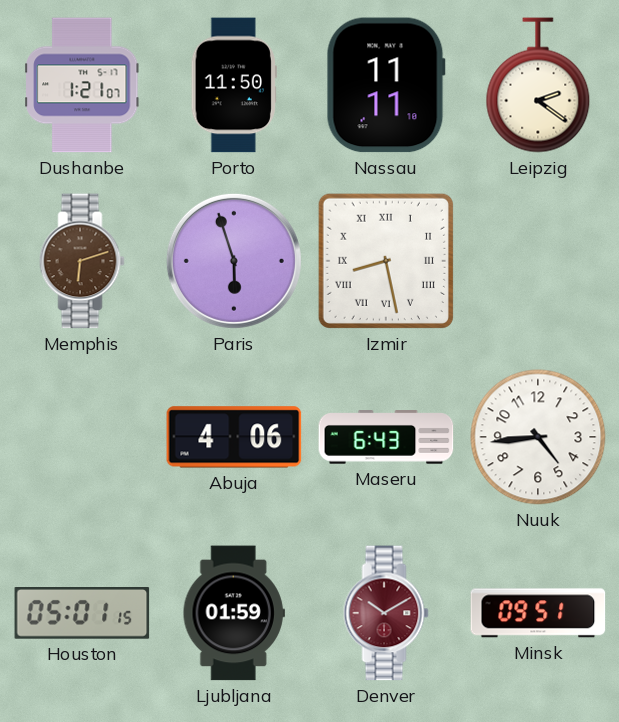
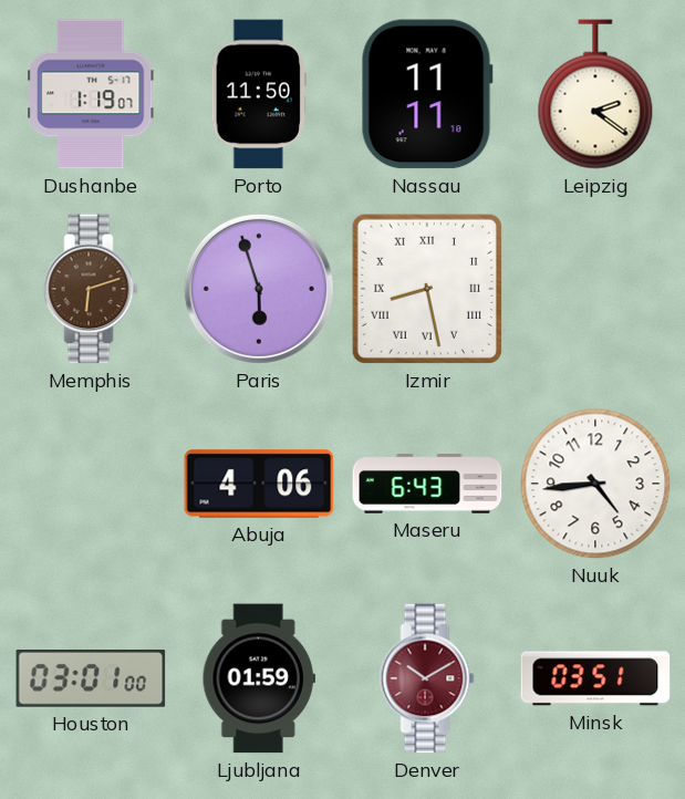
Dushanbe: 1:21 -> 1:19 (91, 94)
Houston: 05:01 -> 03:01 (91, 679)
Minsk: 09:51 -> 03:51 (595, 678)
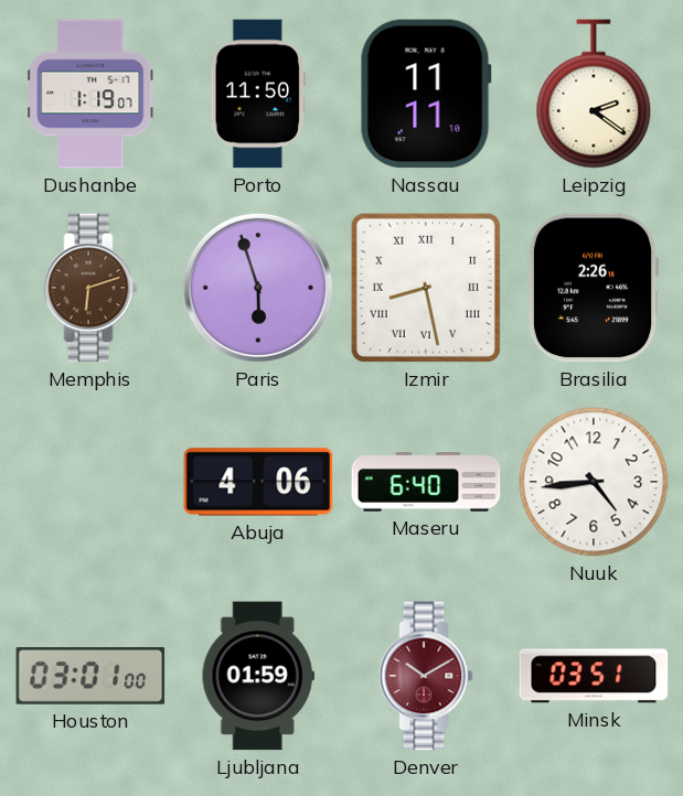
Brasilia: none -> 2:26 (594, 288)
Maseru: 6:43 -> 6:40 (426, 482)
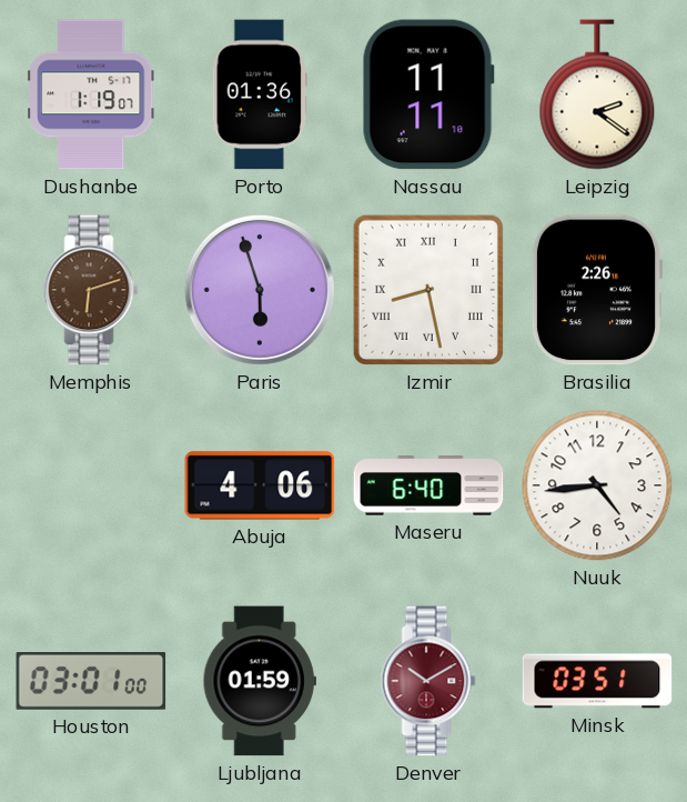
Porto: 11:50 -> 01:36 (260, 94)
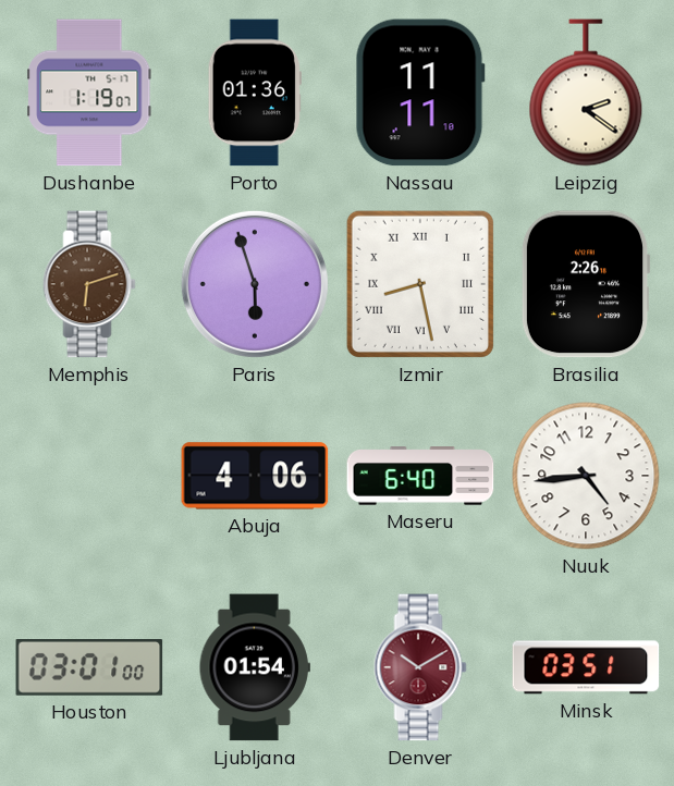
Ljubljana: 01:59 -> 01:54 (255, 667)
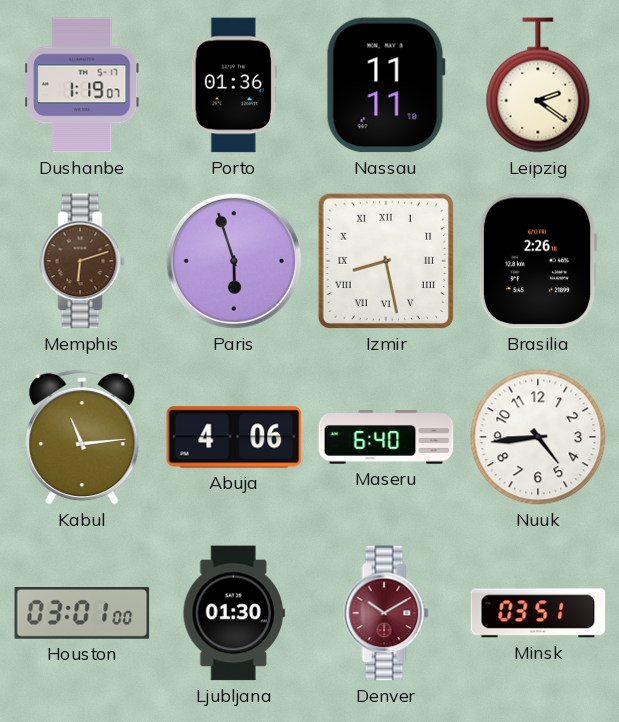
Kabul: none -> 11:14 (82, 437)
Ljubljana: 01:54 -> 01:30 (234, 613)
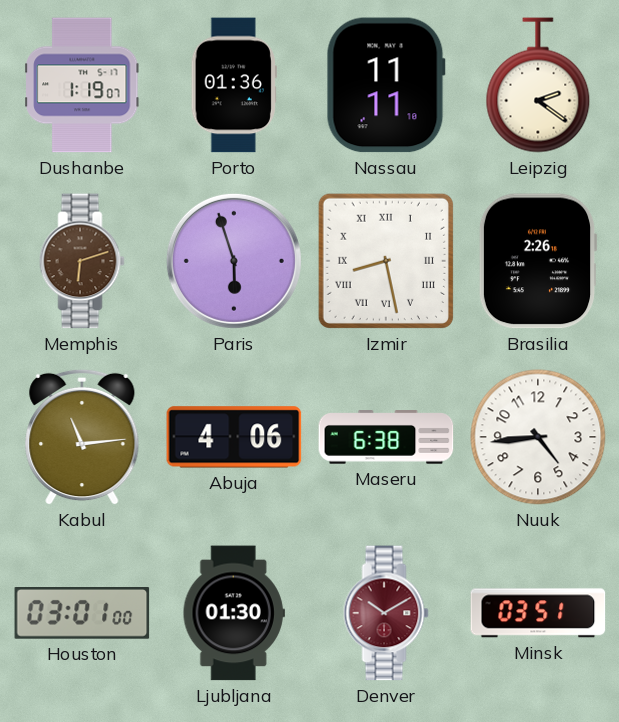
Maseru: 6:40 -> 6:38 (386, 437)
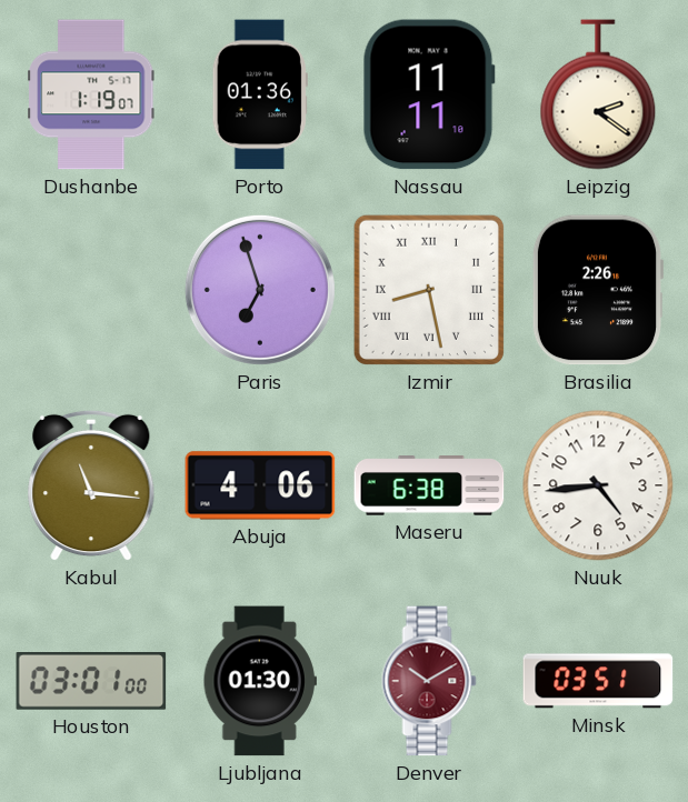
Memphis: 6:12 -> none (82, 261)
Paris: 5:57 -> 6:57 (260, 290)
Kabul: 11:14 -> 11:16 (91, 485)
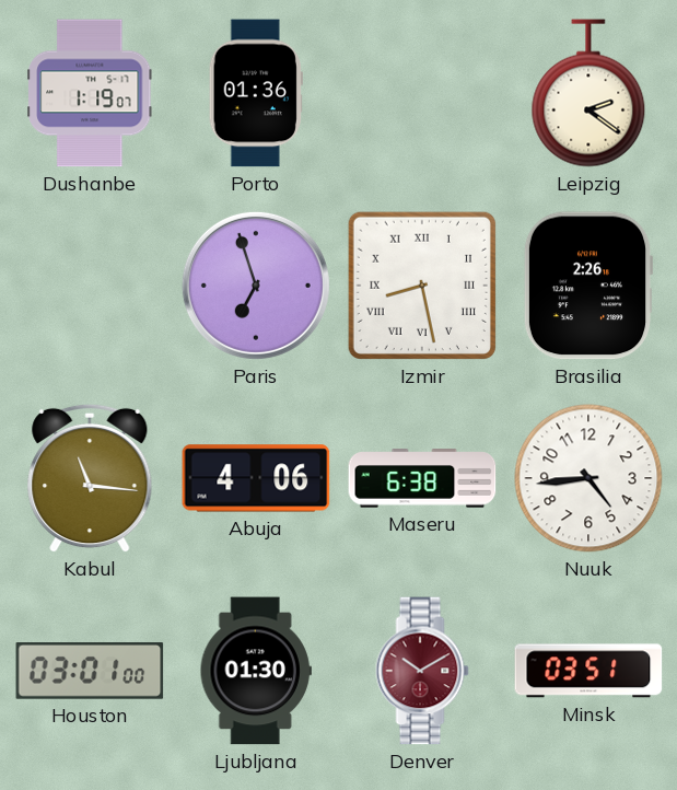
Nassau: 11:11 -> none (429, 94)
